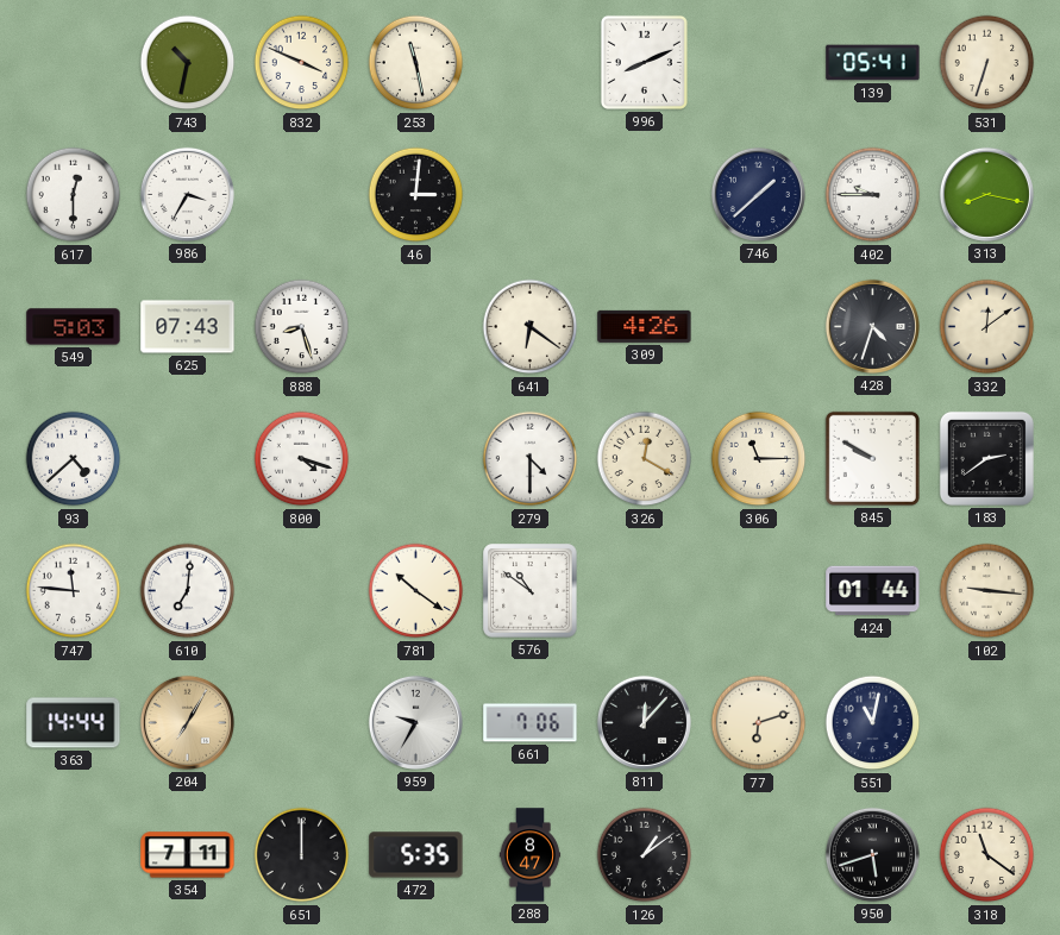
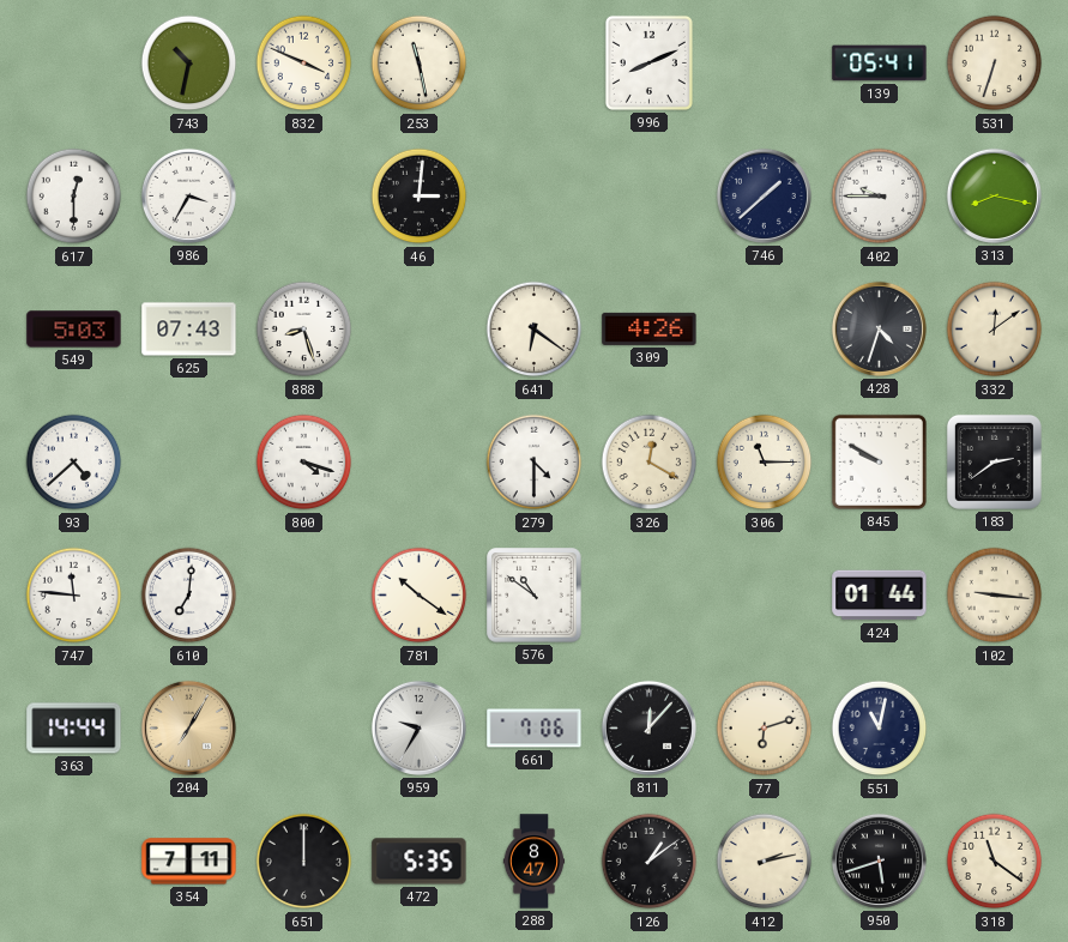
412: none -> 2:13 (765, 862)
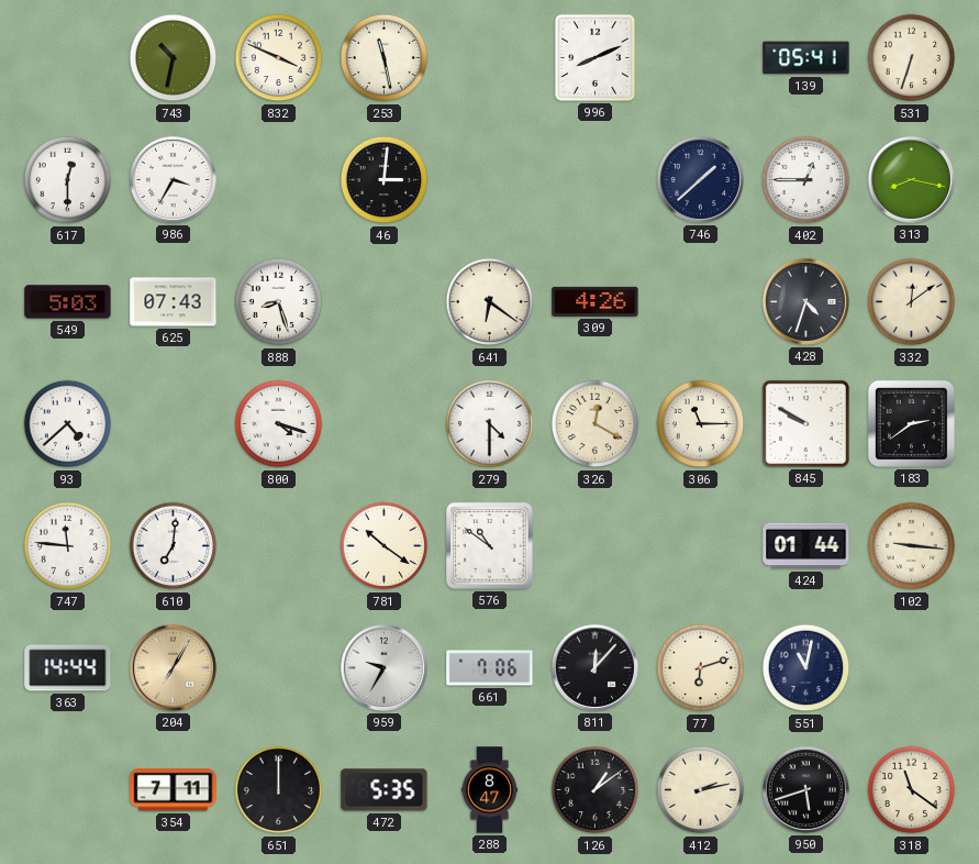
402: 9:45 -> 12:45 (806, 180)
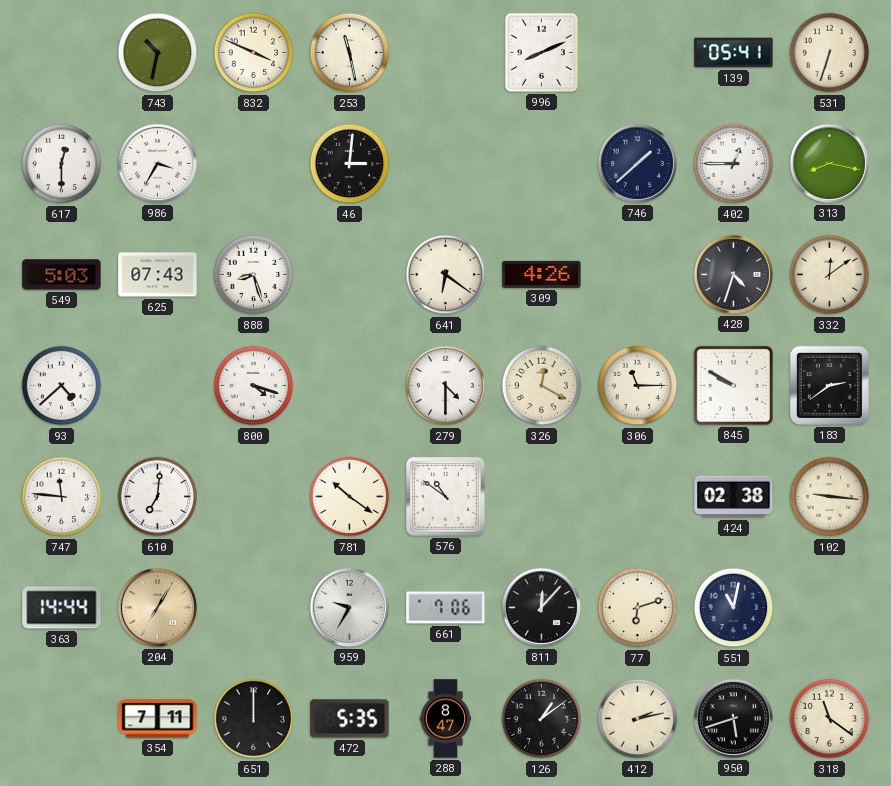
424: 01:44 -> 02:38 (734, 497)
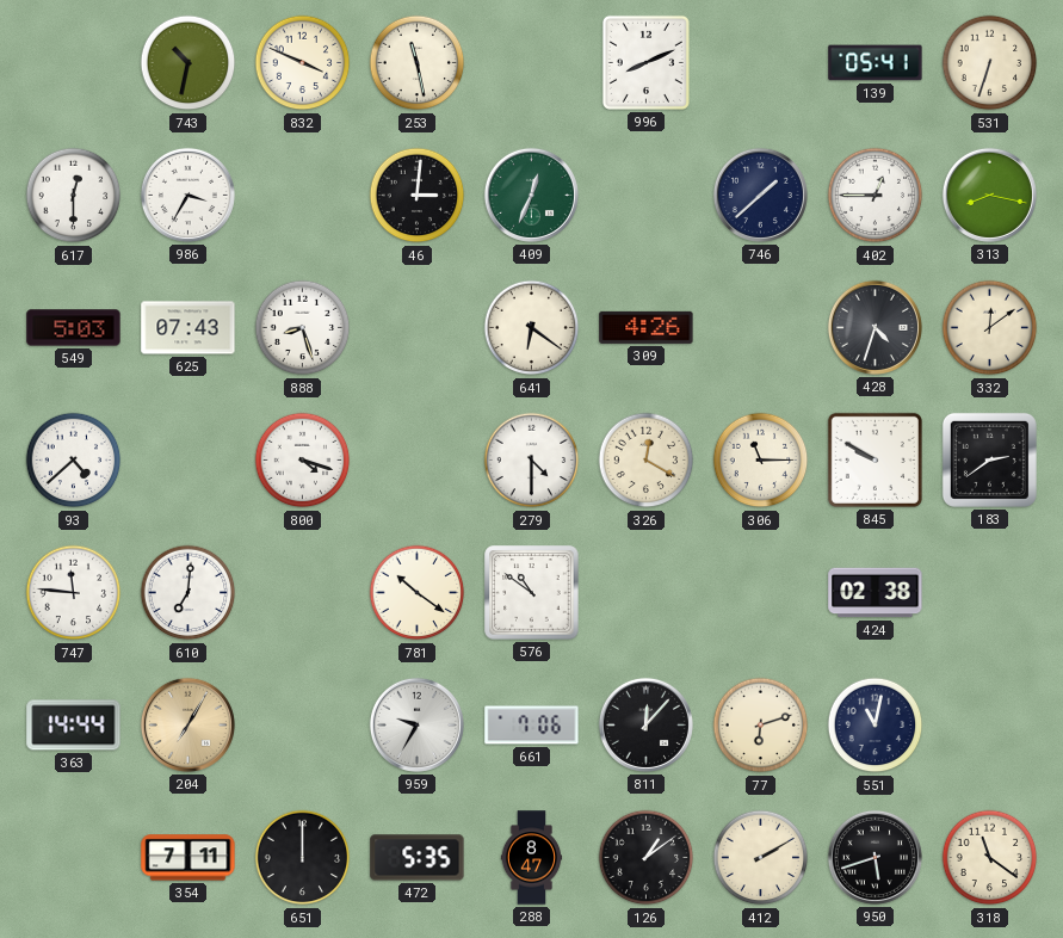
409: none -> 12:34 (531, 195)
102: 9:16 -> none (830, 497)
412: 2:13 -> 2:10 (761, 858)
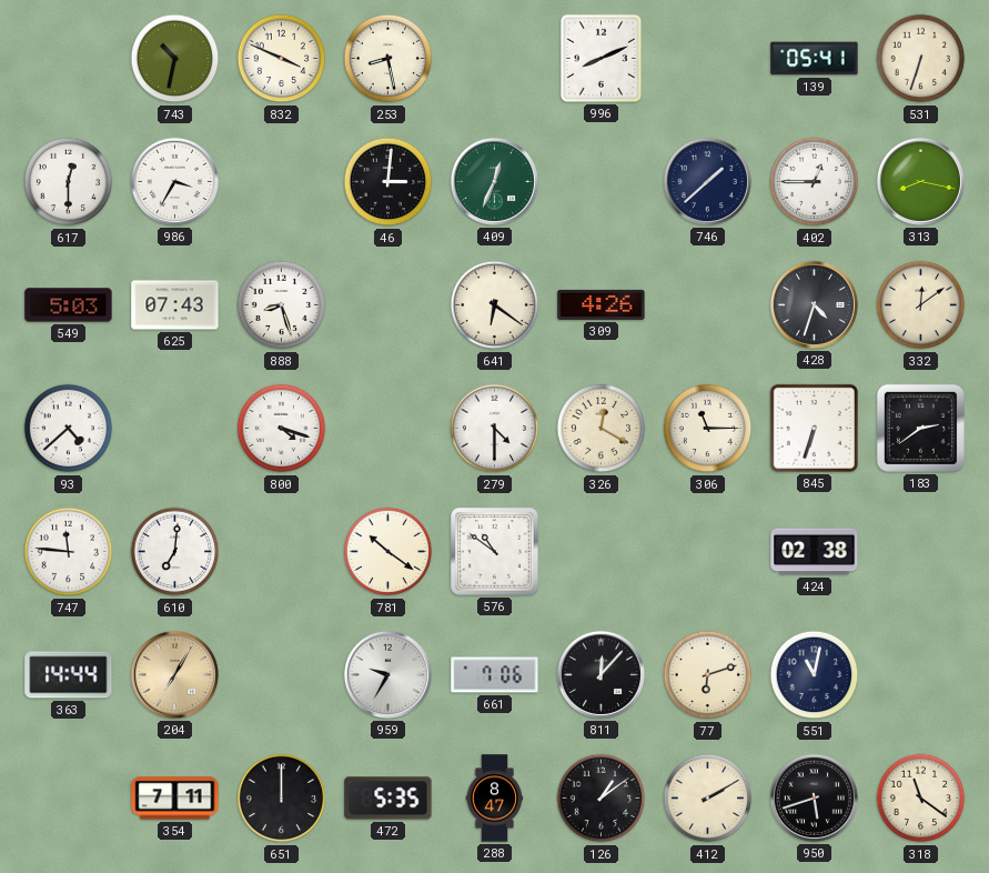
253: 11:28 -> 8:28 (388, 59)
845: 9:50 -> 6:33 (814, 428)
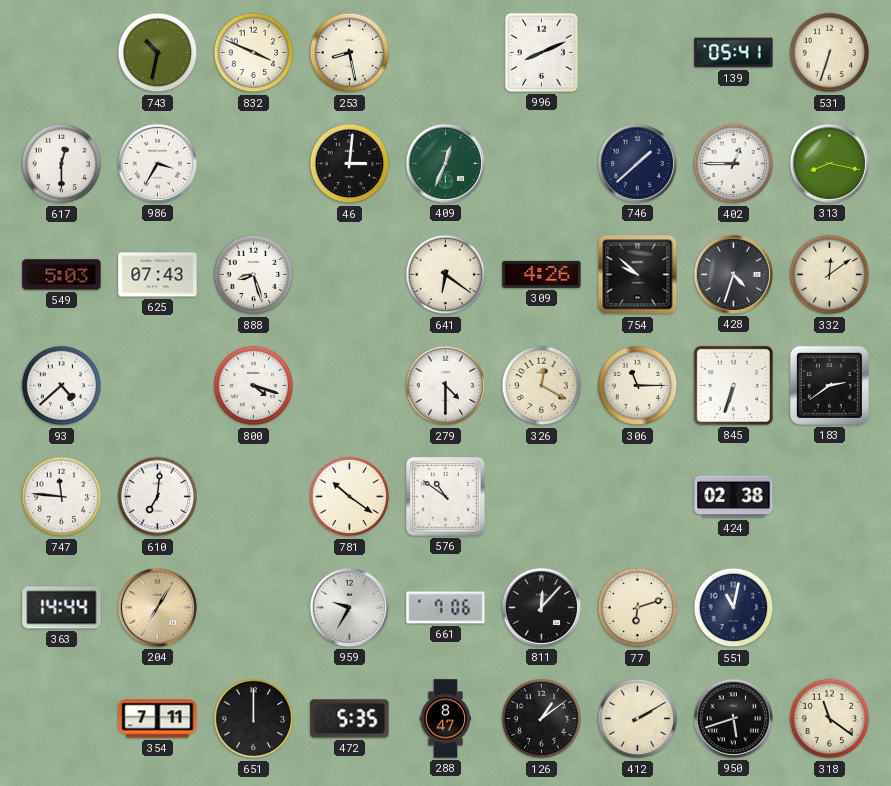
754: none -> 9:52 (638, 275)
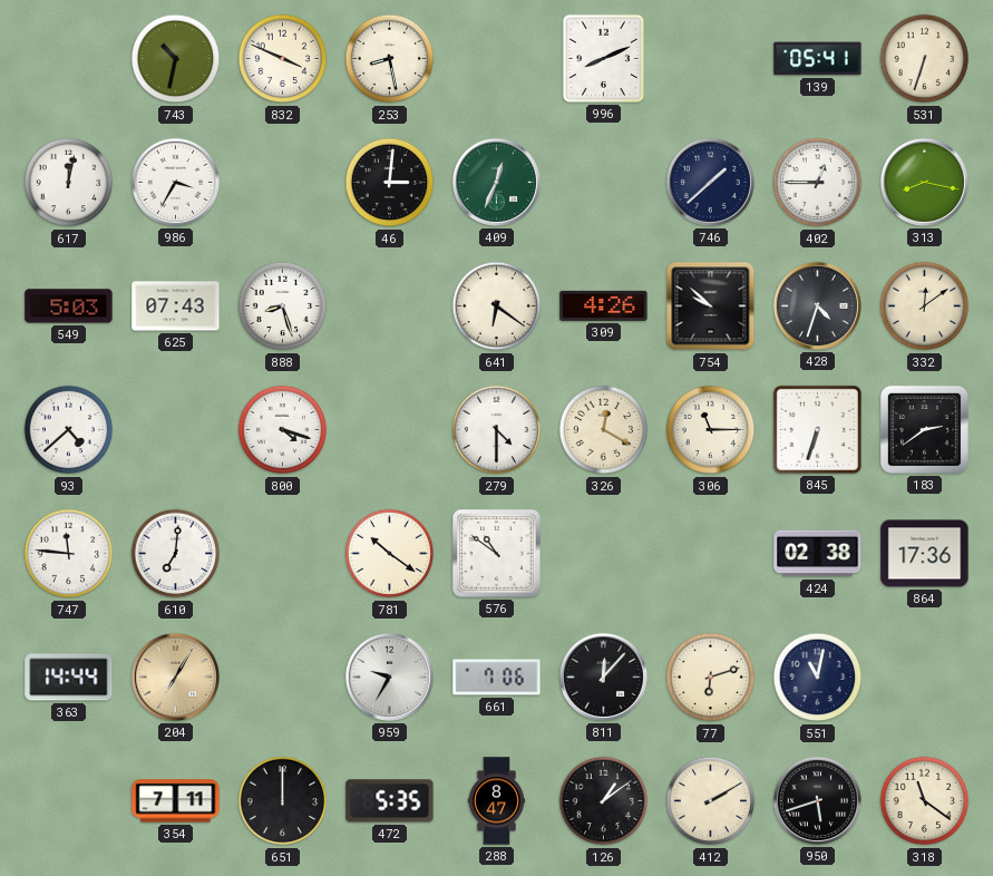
617: 12:30 -> 12:02 (69, 183)
864: none -> 17:36 (925, 554)
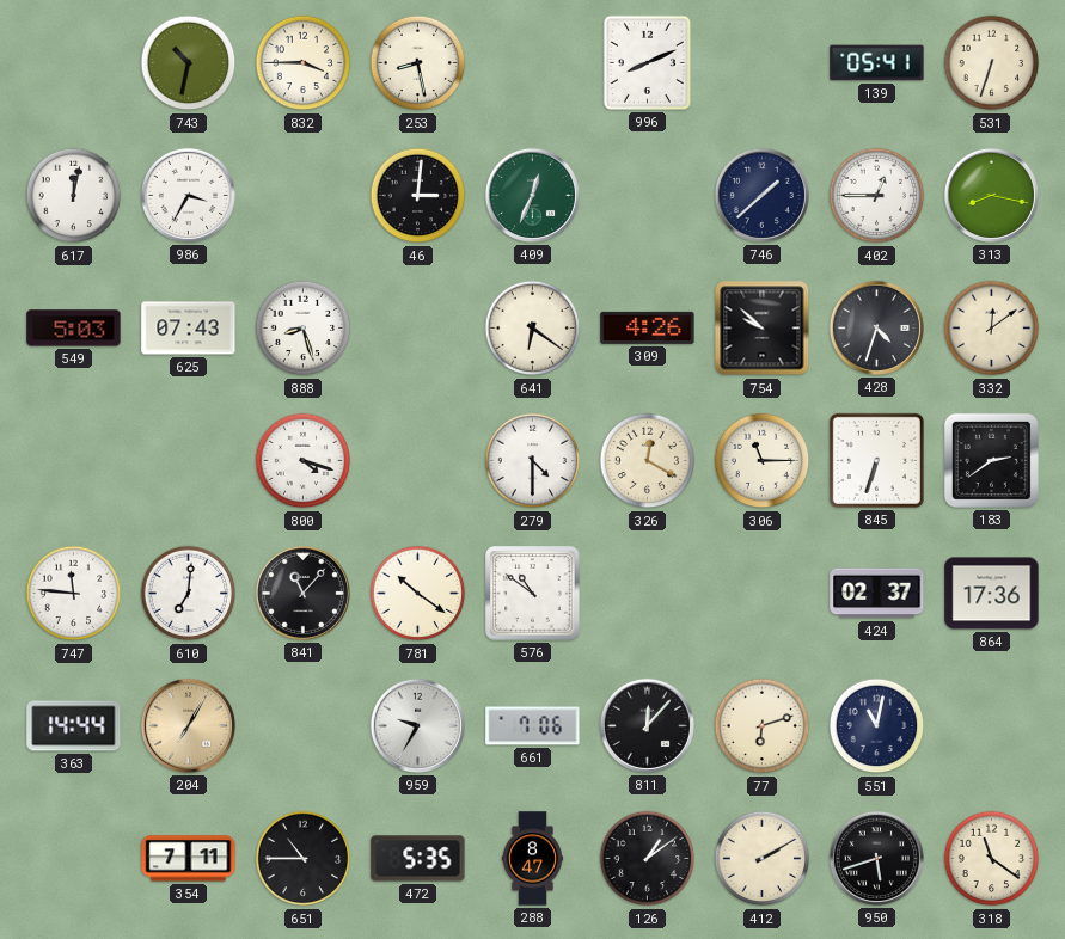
832: 3:49 -> 3:45 (304, 63)
93: 4:38 -> none (69, 430)
841: none -> 11:07 (302, 593)
424: 02:38 -> 02:37 (877, 594)
651: 12:00 -> 10:45 (304, 859)
